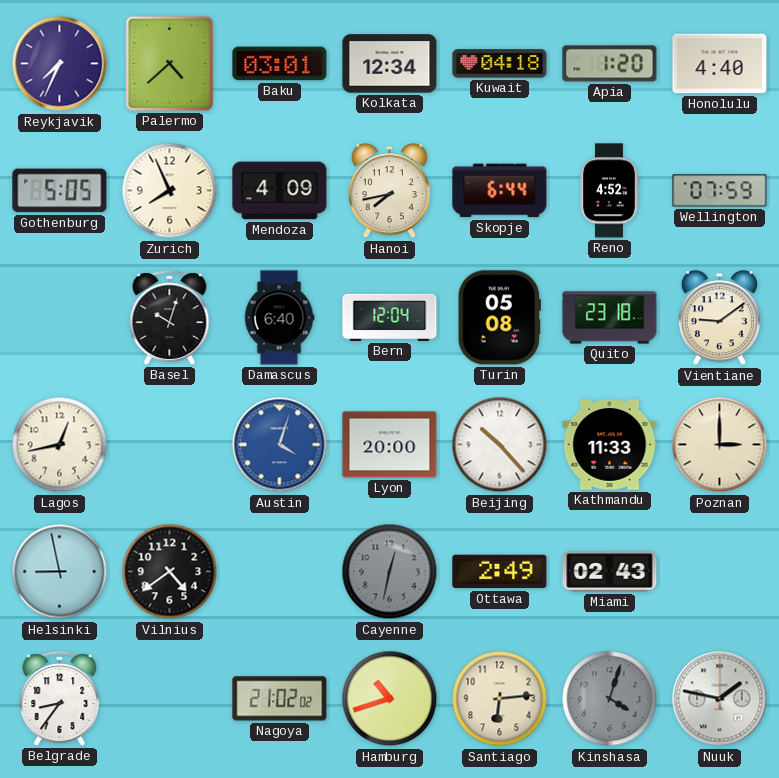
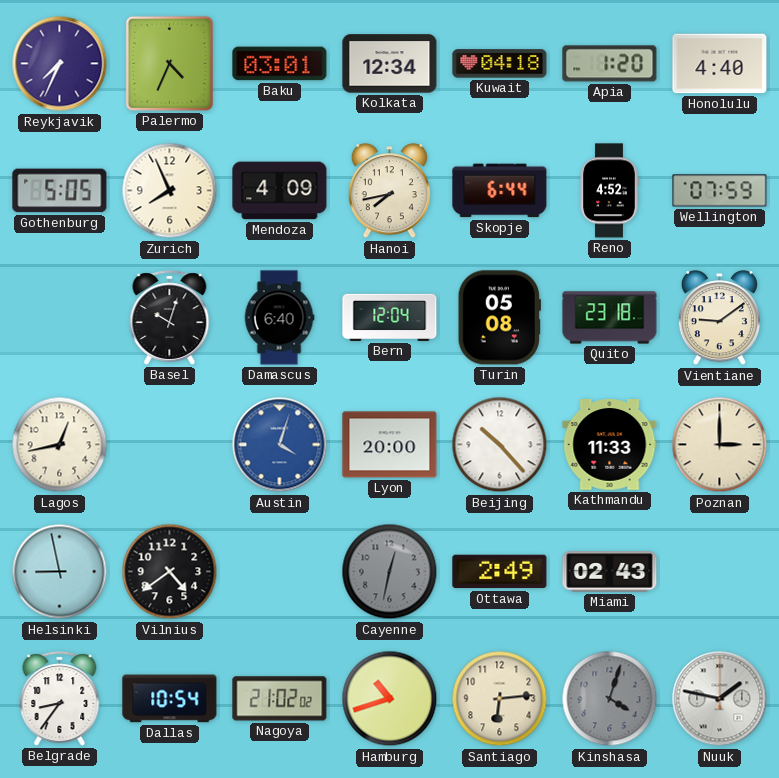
Palermo: 4:38 -> 4:34 (169, 63)
Dallas: none -> 10:54 (170, 699)
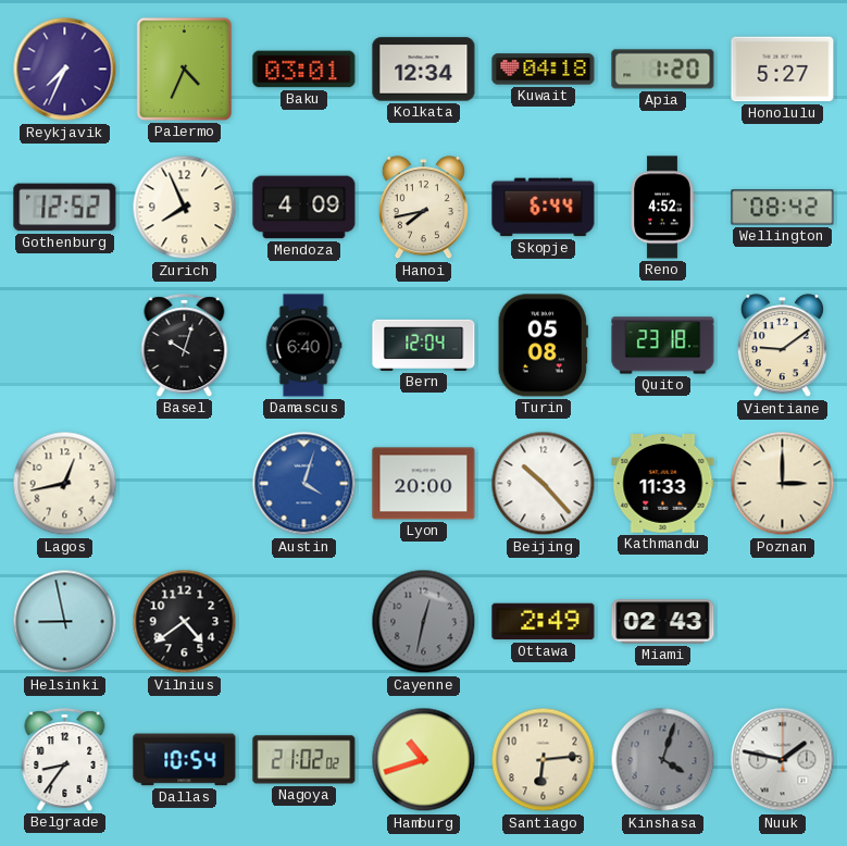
Honolulu: 4:40 -> 5:27 (783, 70)
Gothenburg: 5:05 -> 12:52 (65, 208)
Wellington: 07:59 -> 08:42 (783, 208)
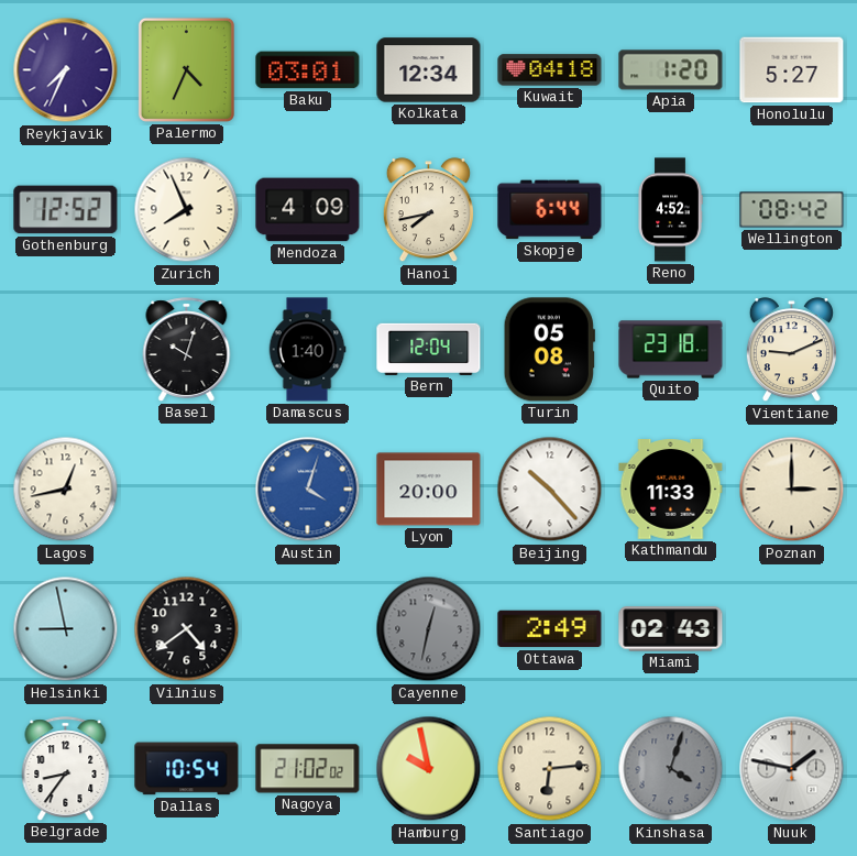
Damascus: 6:40 -> 1:40 (307, 350)
Vientiane: 9:09 -> 9:11 (791, 350)
Hamburg: 10:42 -> 9:58 (429, 769)
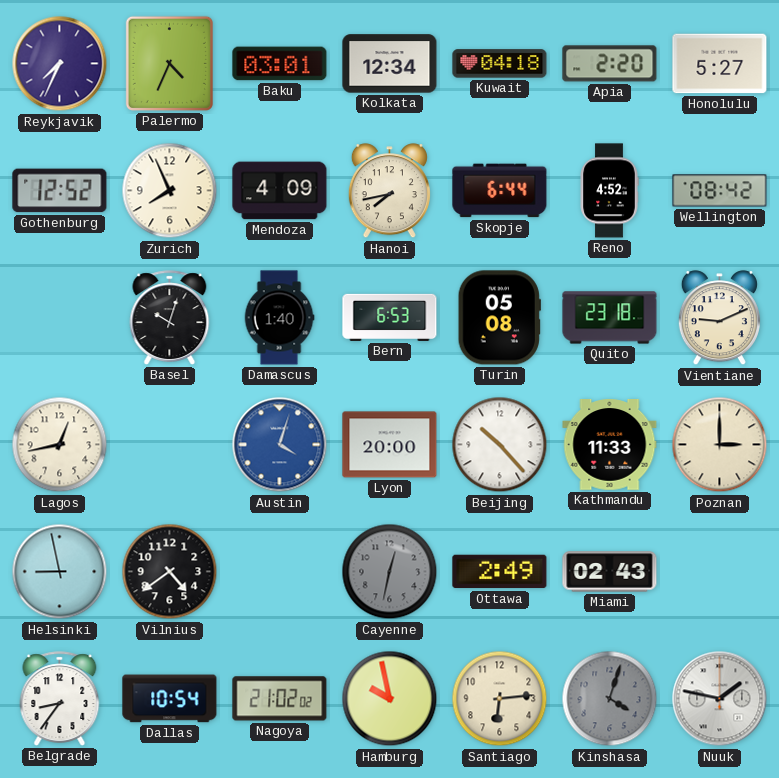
Apia: 1:20 -> 2:20 (610, 64)
Bern: 12:04 -> 6:53 (390, 317)
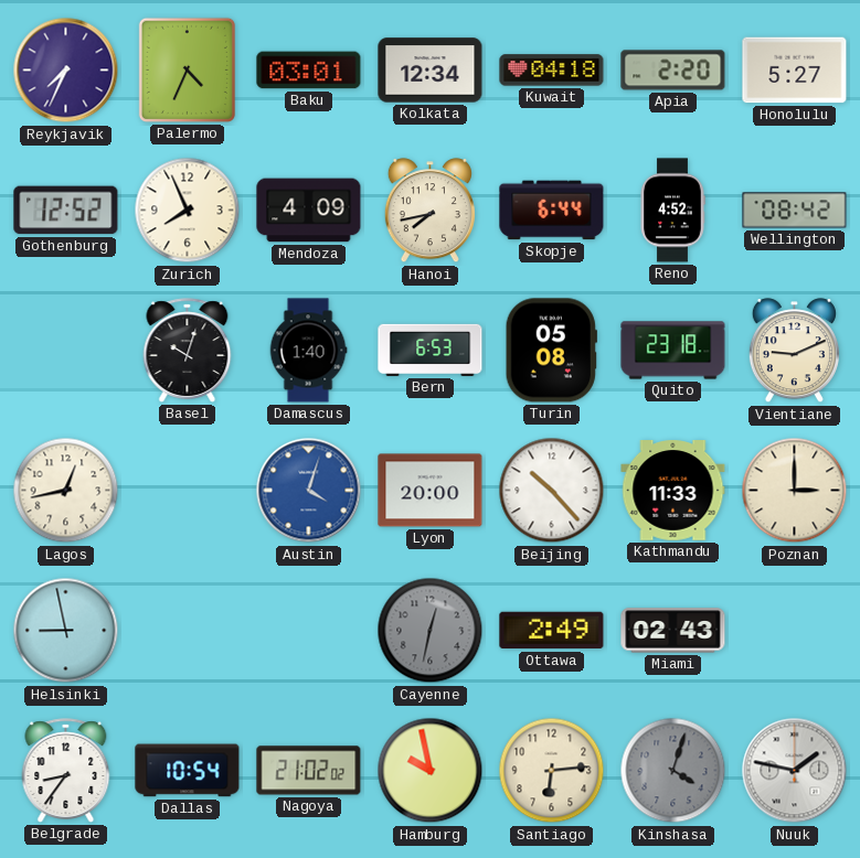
Vilnius: 4:39 -> none (170, 572)
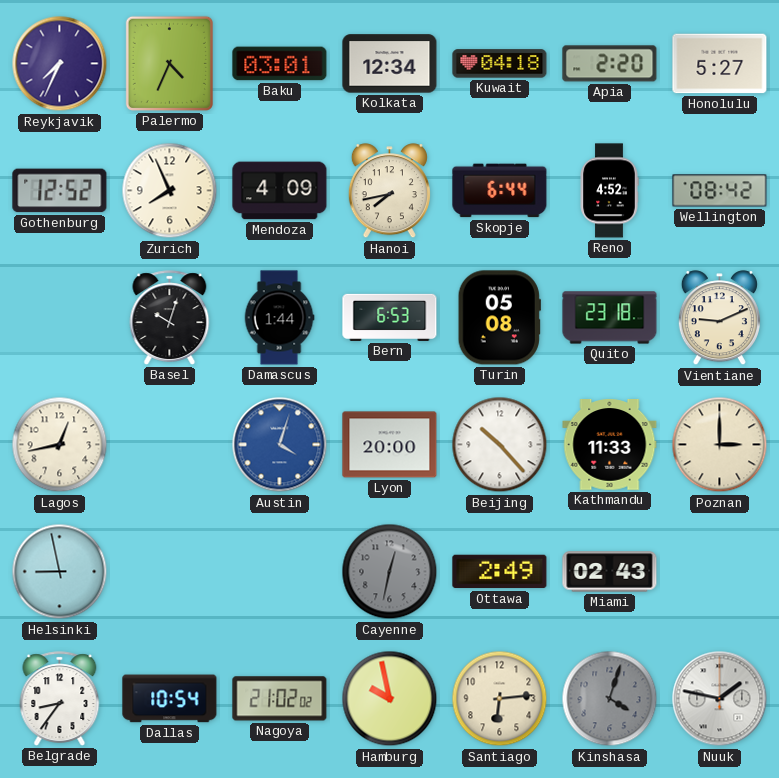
Damascus: 1:40 -> 1:44 (279, 318)
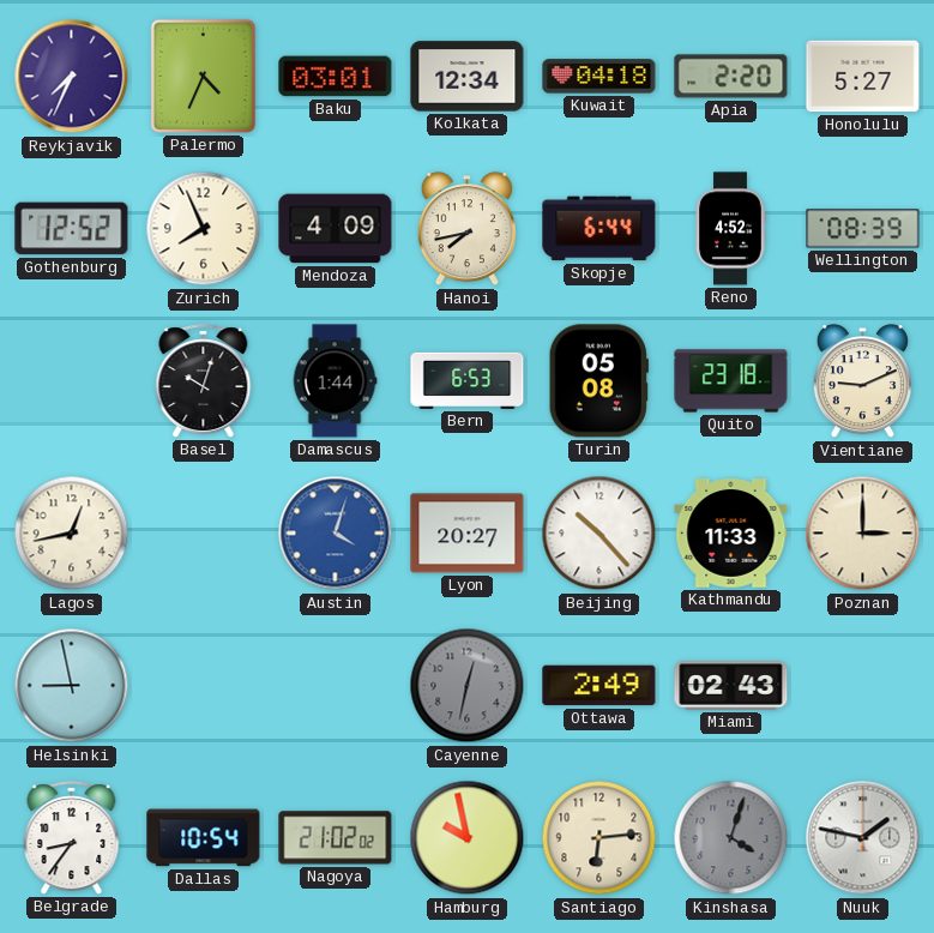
Wellington: 08:42 -> 08:39 (863, 229)
Lyon: 20:00 -> 20:27 (468, 534)
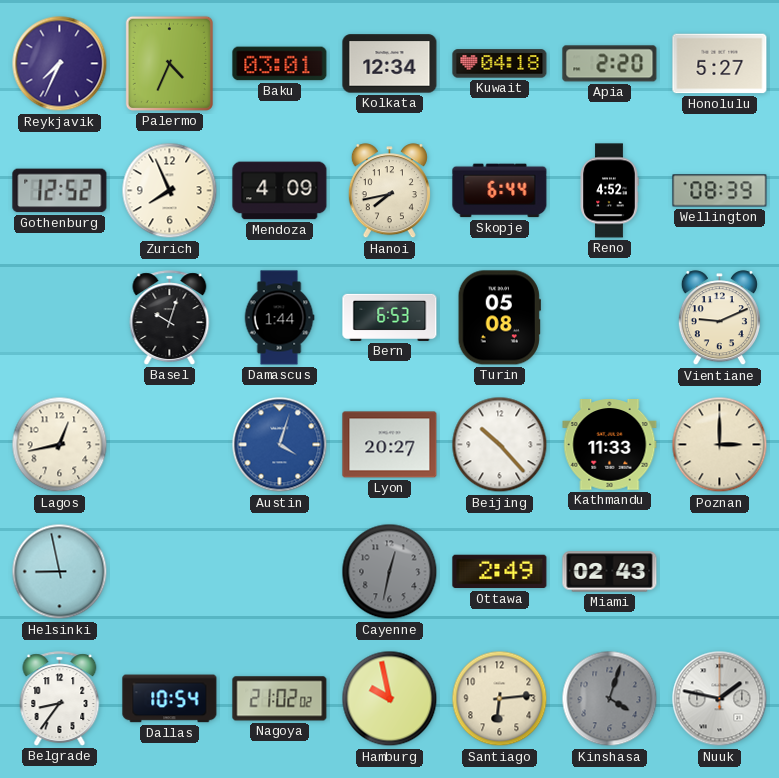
Quito: 23:18 -> none (731, 381)
